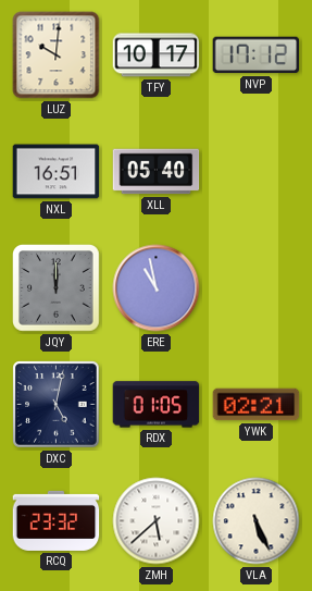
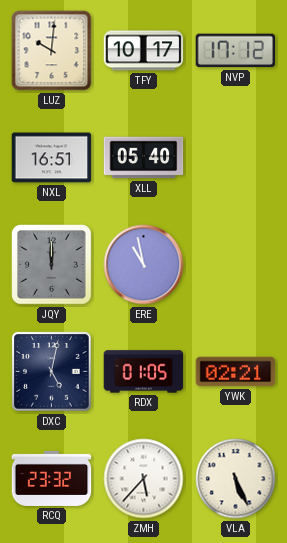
ZMH: 5:38 -> 5:37 (144, 479)
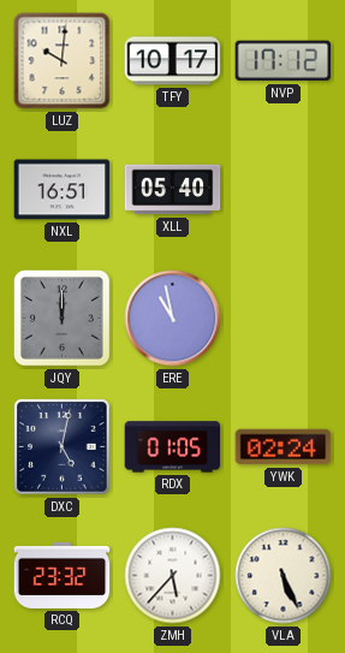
YWK: 02:21 -> 02:24 (284, 447)
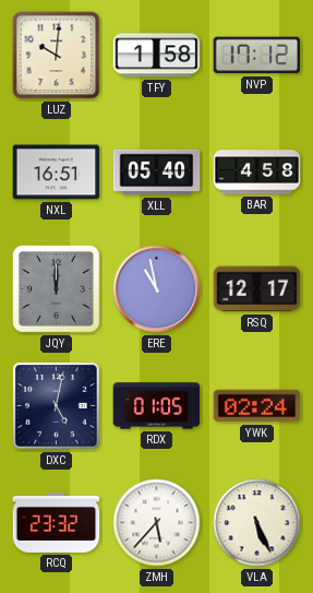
TFY: 10:17 -> 1:58 (157, 56)
BAR: none -> 4:58 (257, 173)
RSQ: none -> 12:17 (257, 289)
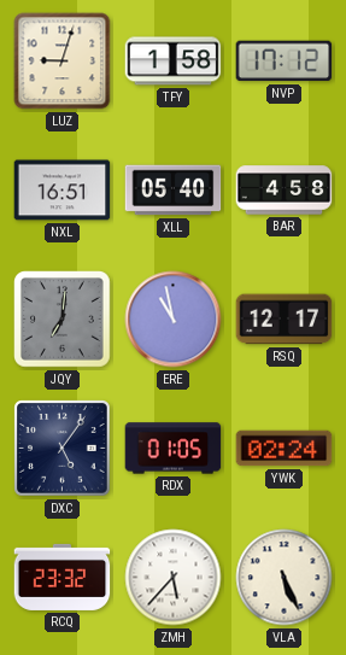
LUZ: 10:01 -> 9:03 (63, 62)
JQY: 12:00 -> 7:01 (63, 320)
DXC: 5:02 -> 5:06 (63, 449)
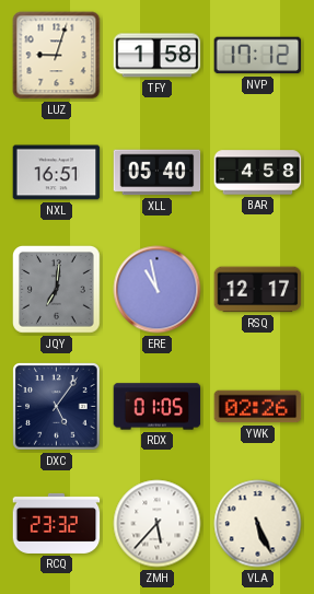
YWK: 02:24 -> 02:26 (258, 407)
